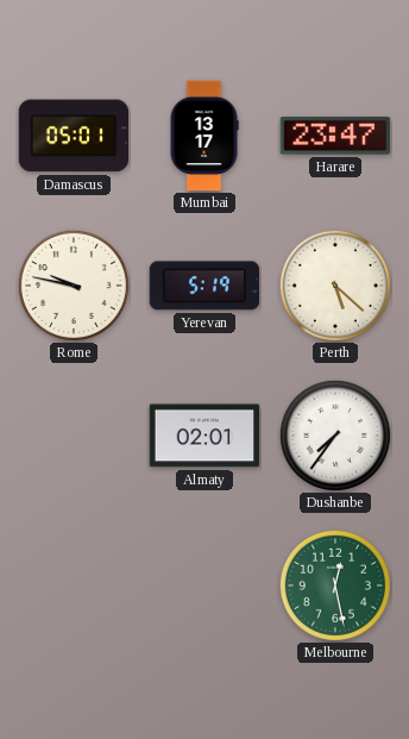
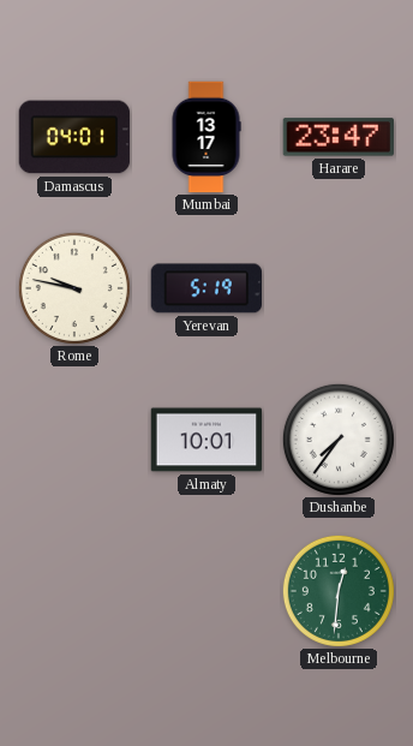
Damascus: 05:01 -> 04:01 (74, 137)
Perth: 5:22 -> none (335, 286)
Almaty: 02:01 -> 10:01 (206, 440)
Melbourne: 12:28 -> 12:31 (339, 591)
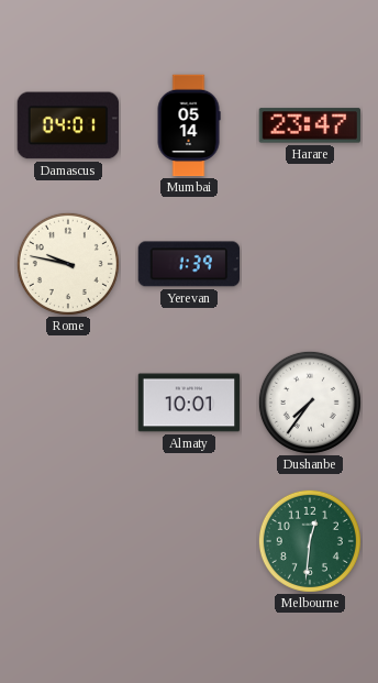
Mumbai: 13:17 -> 05:14 (189, 125)
Yerevan: 5:19 -> 1:39 (188, 264)
